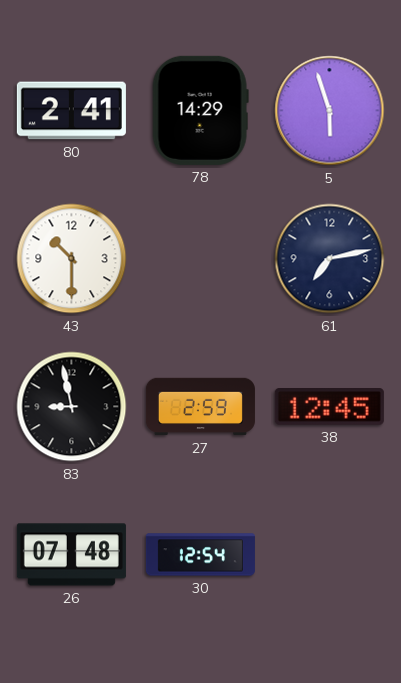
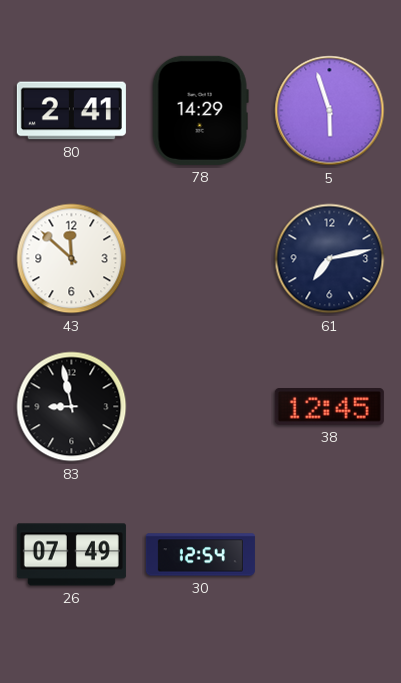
43: 10:30 -> 11:52 (72, 259)
27: 2:59 -> none (200, 407)
26: 07:48 -> 07:49 (71, 555)
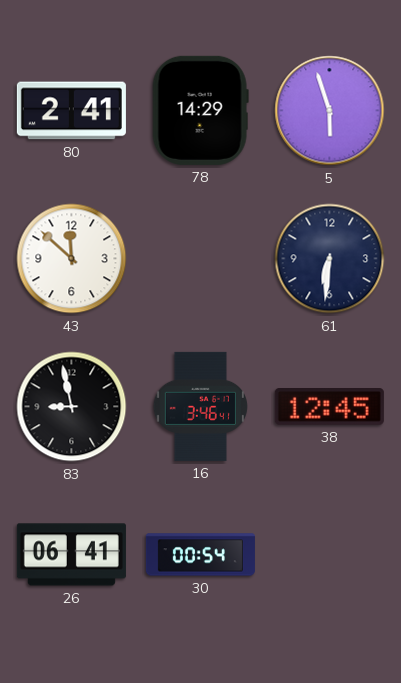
61: 7:13 -> 6:31 (330, 259)
16: none -> 3:46 (200, 406)
26: 07:49 -> 06:41 (71, 555)
30: 12:54 -> 00:54 (200, 555)
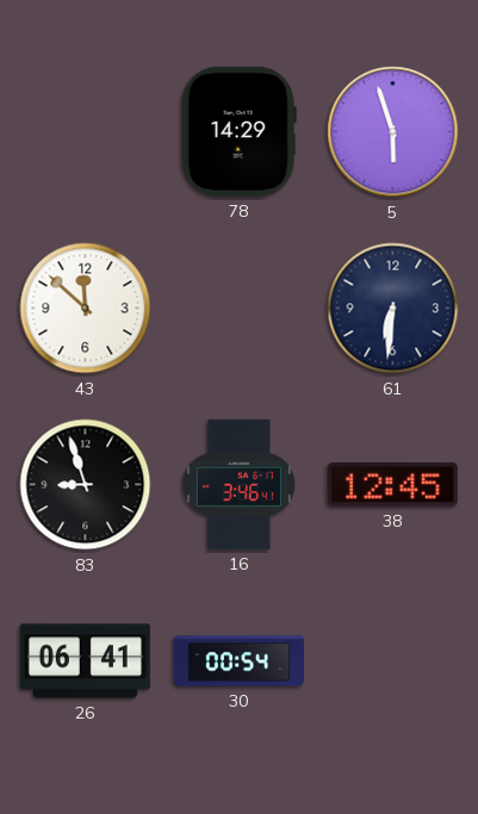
80: 2:41 -> none (71, 111)
83: 8:58 -> 8:57 (86, 485)
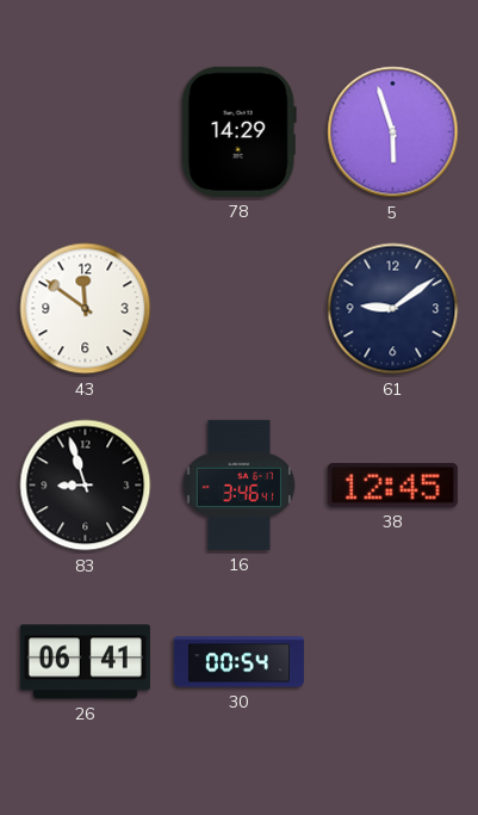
43: 11:52 -> 11:51 (86, 309)
61: 6:31 -> 9:09 (393, 309)
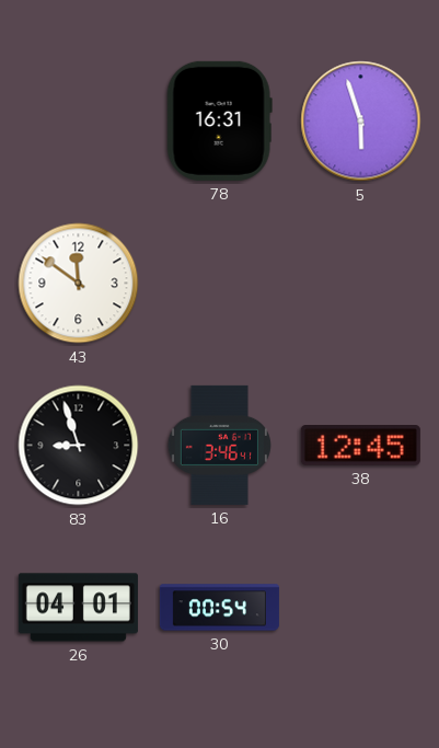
78: 14:29 -> 16:31 (219, 120)
61: 9:09 -> none (393, 309)
26: 06:41 -> 04:01 (78, 608)
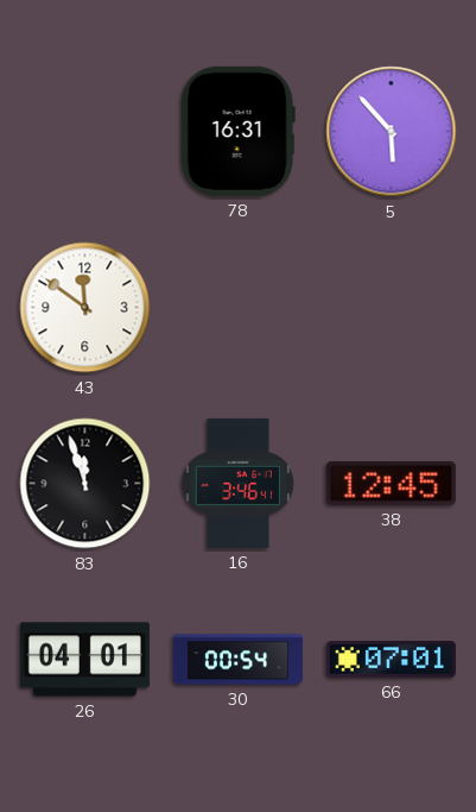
5: 5:57 -> 5:53 (392, 132)
83: 8:57 -> 11:57 (85, 484)
66: none -> 07:01 (391, 660)
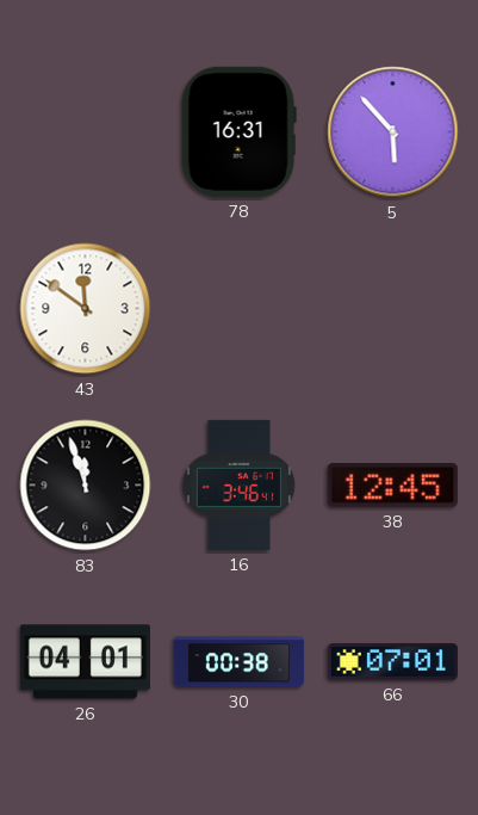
30: 00:54 -> 00:38 (238, 662)
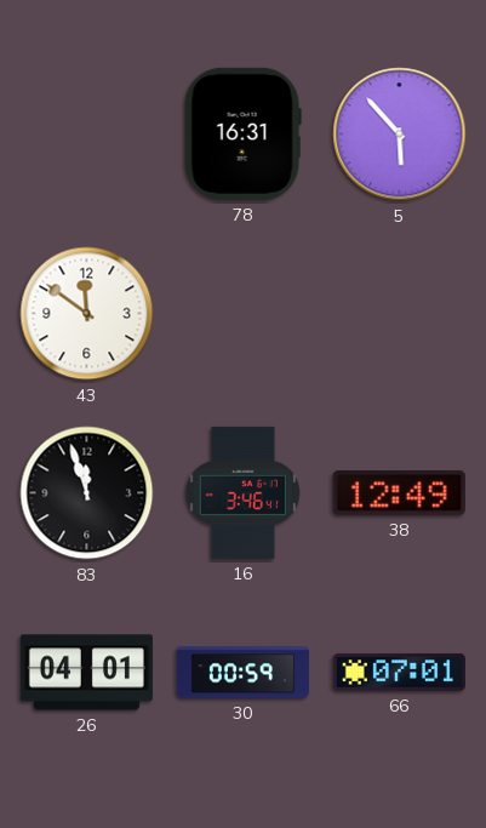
38: 12:45 -> 12:49 (399, 493)
30: 00:38 -> 00:59 (242, 673)
